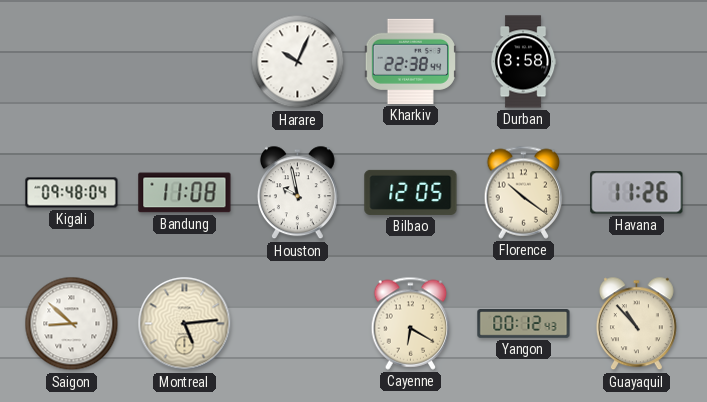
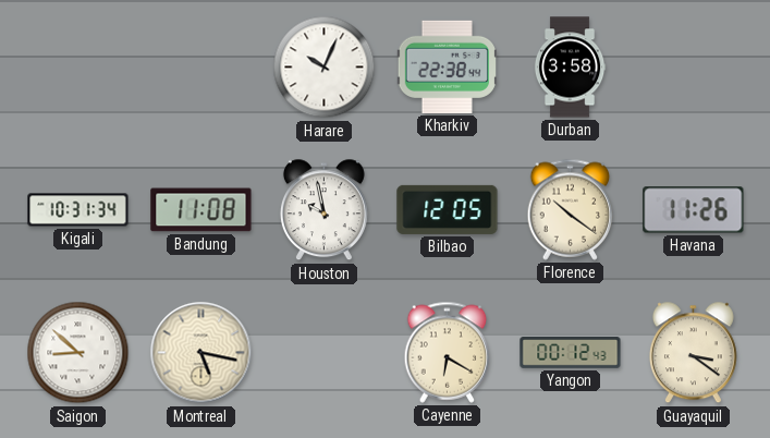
Kigali: 09:48 -> 10:31 (78, 210)
Montreal: 5:14 -> 5:17 (201, 353)
Guayaquil: 10:53 -> 3:21 (693, 353)
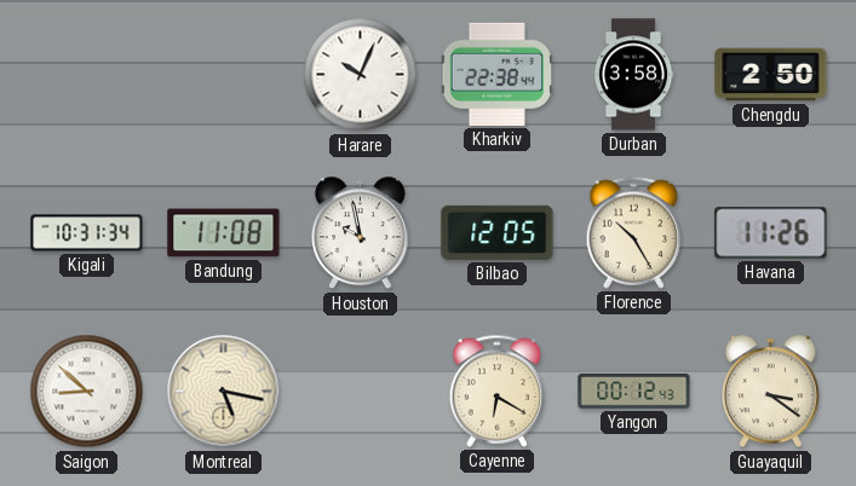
Chengdu: none -> 2:50 (771, 75)
Florence: 10:21 -> 10:25 (634, 232)
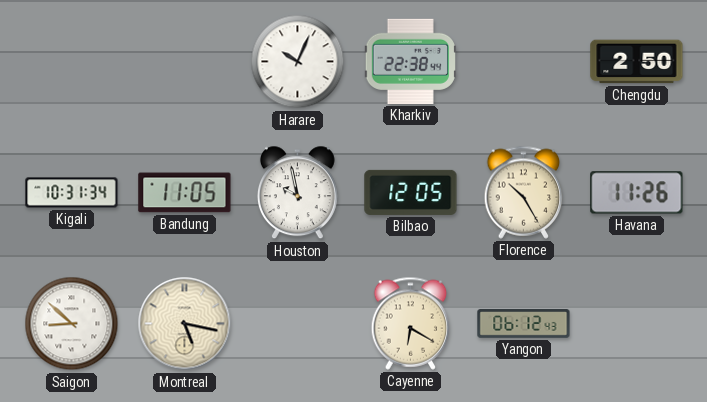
Durban: 3:58 -> none (633, 75)
Bandung: 11:08 -> 11:05 (185, 193)
Yangon: 00:12 -> 06:12 (524, 324)
Guayaquil: 3:21 -> none (770, 392)
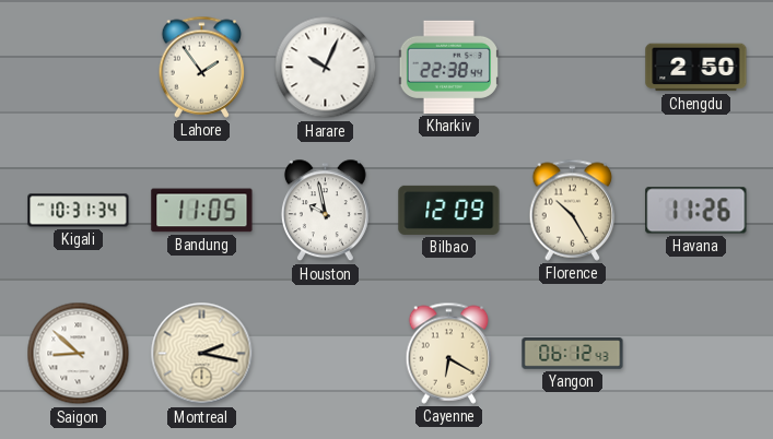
Lahore: none -> 1:54 (202, 67)
Bilbao: 12:05 -> 12:09 (449, 210)
Montreal: 5:17 -> 2:17 (202, 354)
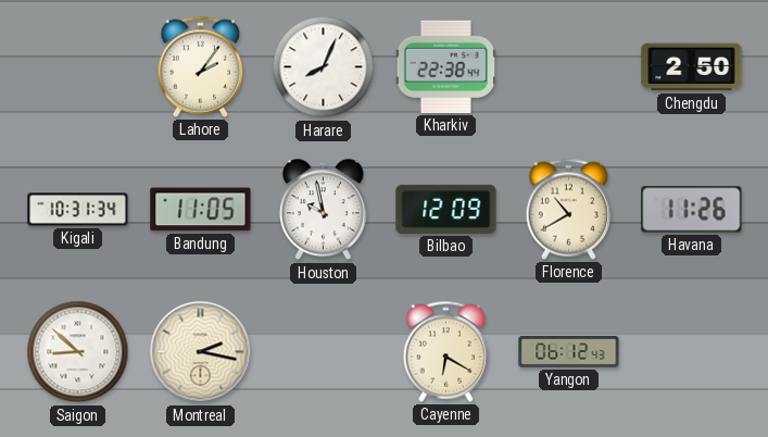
Lahore: 1:54 -> 2:06 (201, 66)
Harare: 10:04 -> 8:04 (324, 67)
Florence: 10:25 -> 10:40 (569, 209)
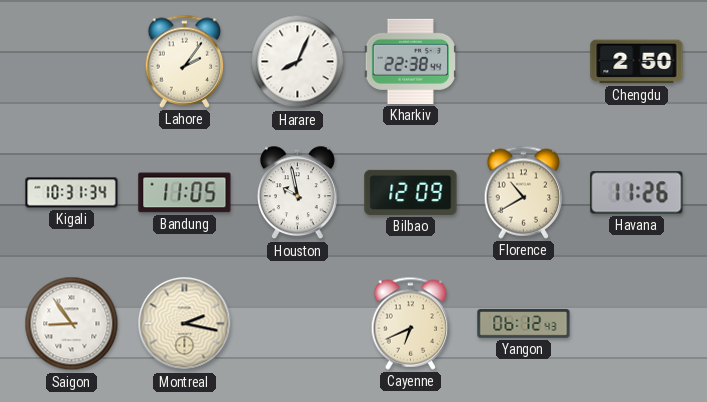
Saigon: 8:52 -> 8:54 (72, 324)
Cayenne: 6:20 -> 6:41 (411, 323)
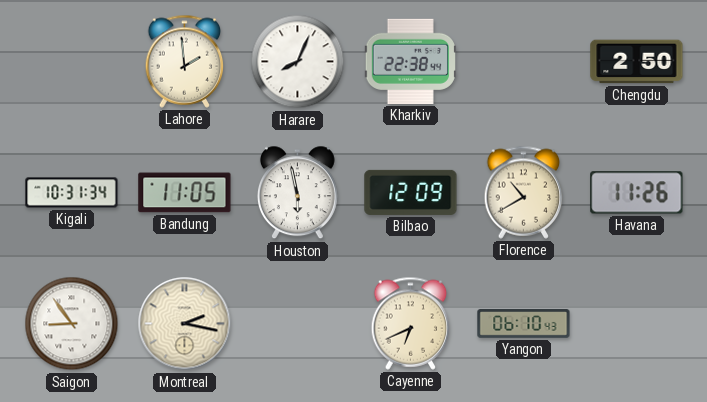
Lahore: 2:06 -> 1:59 (185, 61)
Houston: 9:58 -> 5:58 (297, 193)
Yangon: 06:12 -> 06:10 (524, 324)
